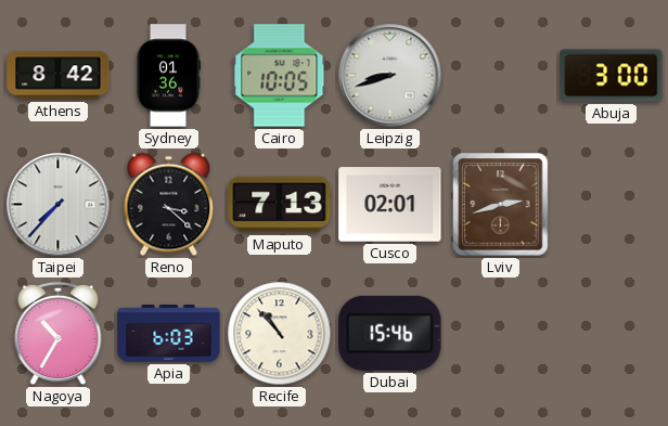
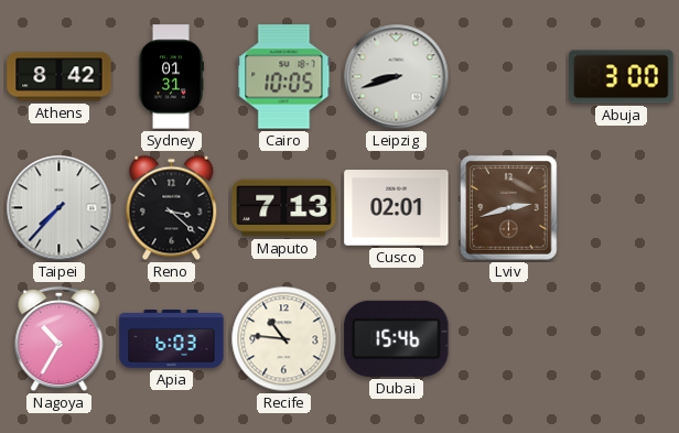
Sydney: 01:36 -> 01:31 (170, 77)
Recife: 10:53 -> 10:46 (284, 339)
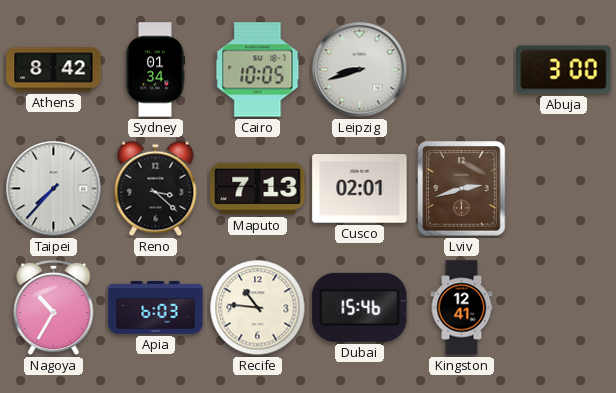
Sydney: 01:31 -> 01:34 (154, 70)
Kingston: none -> 12:41 (462, 308)
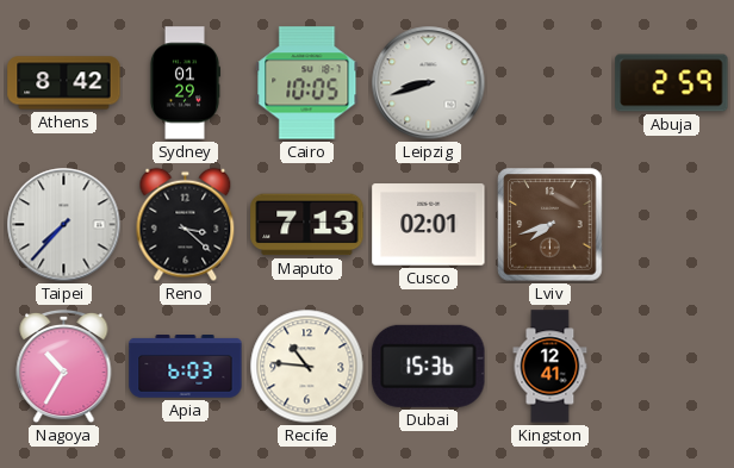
Sydney: 01:34 -> 01:29 (183, 83)
Abuja: 3:00 -> 2:59 (672, 83)
Lviv: 2:42 -> 7:42 (550, 225)
Dubai: 15:46 -> 15:36 (429, 366)
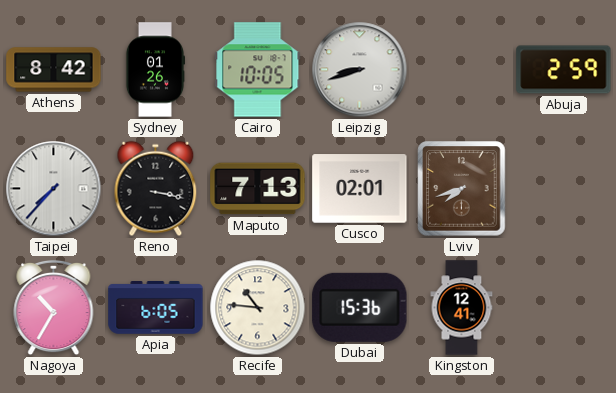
Sydney: 01:29 -> 01:26 (154, 70)
Reno: 3:22 -> 3:17 (156, 189)
Apia: 6:03 -> 6:05 (156, 308)
